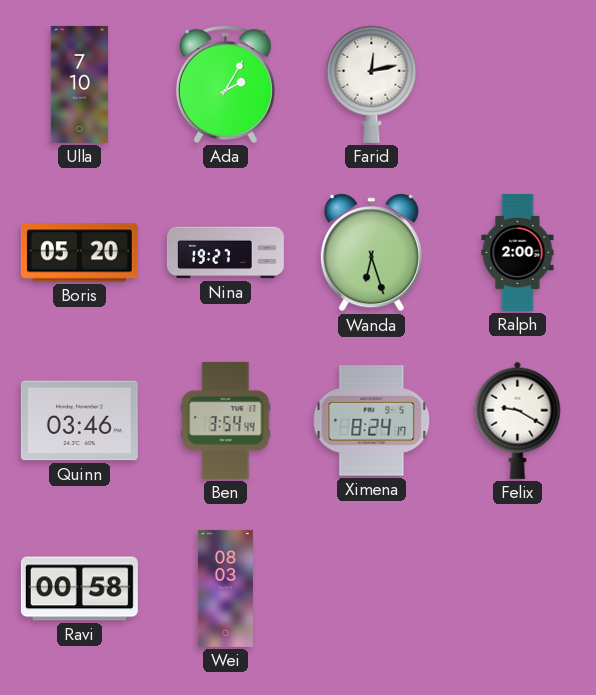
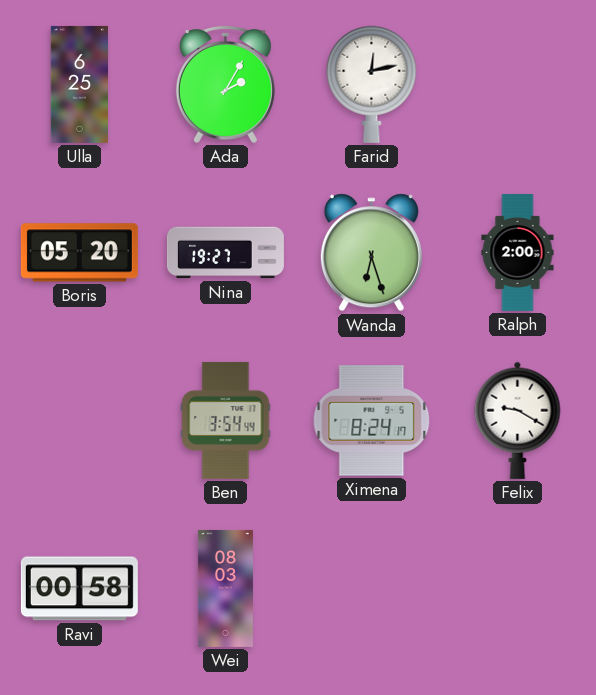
Ulla: 7:10 -> 6:25 (80, 84)
Quinn: 03:46 -> none (79, 421)
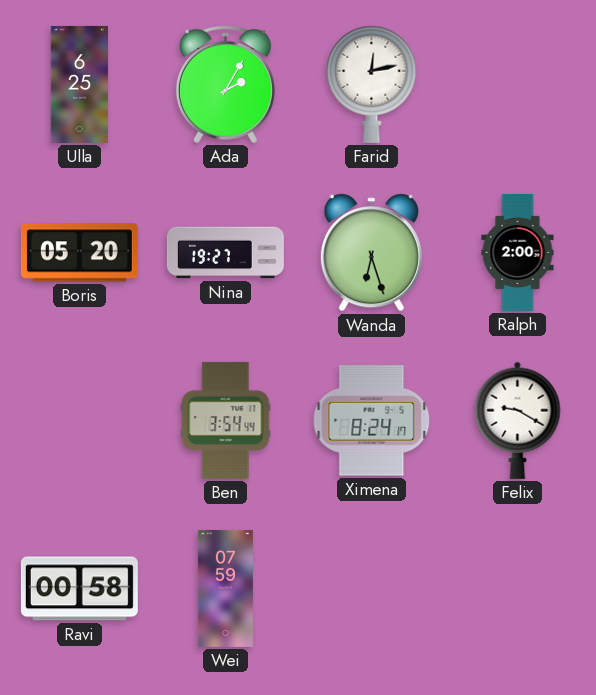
Wei: 08:03 -> 07:59 (225, 588)
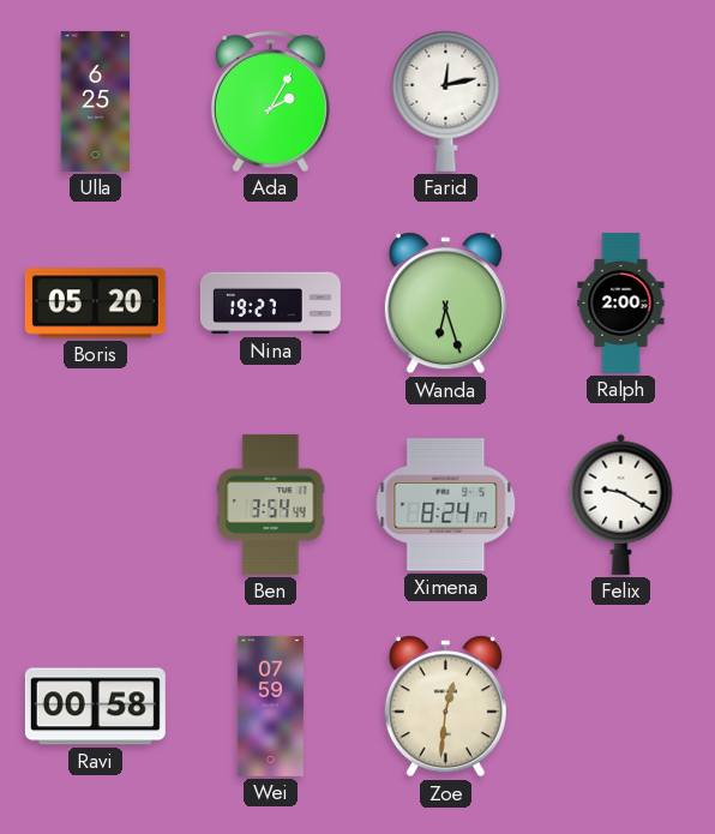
Zoe: none -> 12:31 (445, 707)
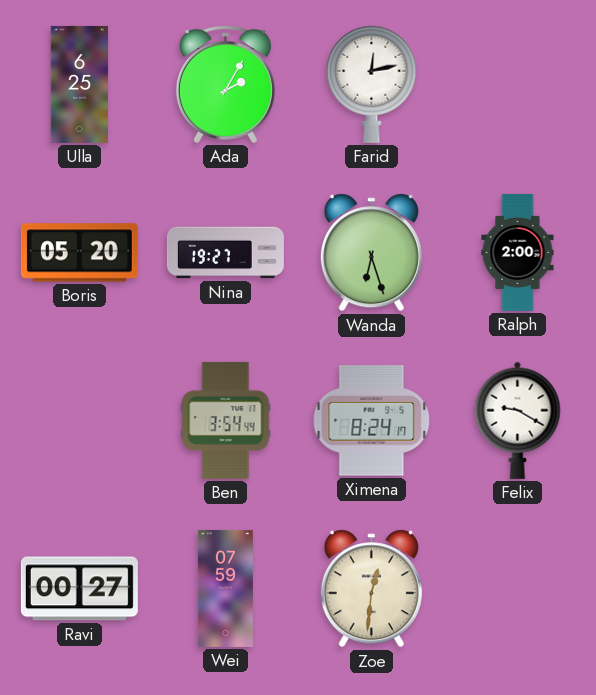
Ravi: 00:58 -> 00:27 (79, 589)
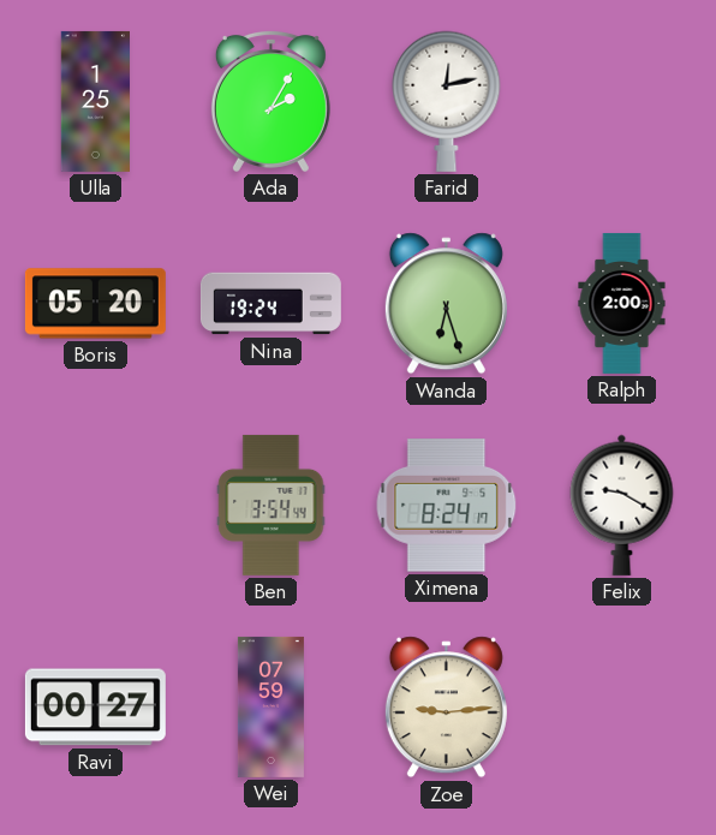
Ulla: 6:25 -> 1:25 (96, 101)
Nina: 19:27 -> 19:24 (270, 304)
Zoe: 12:31 -> 9:14 (446, 708)
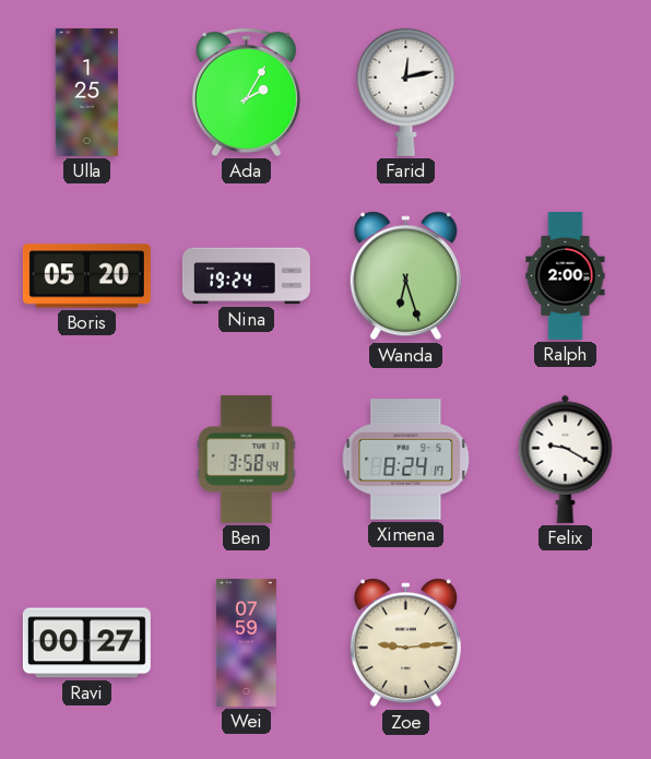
Ben: 3:54 -> 3:58 (247, 459)
